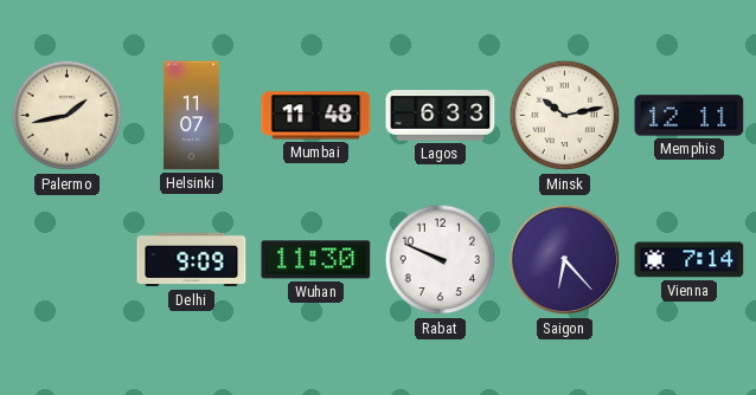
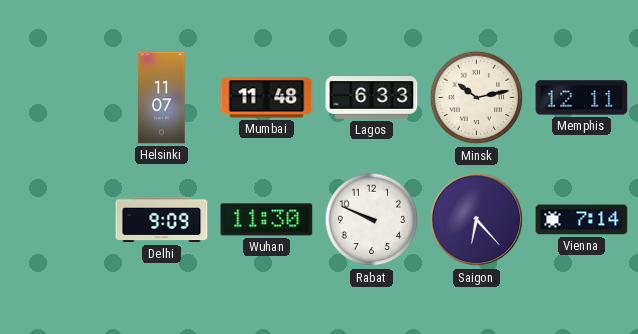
Palermo: 1:43 -> none (68, 116)
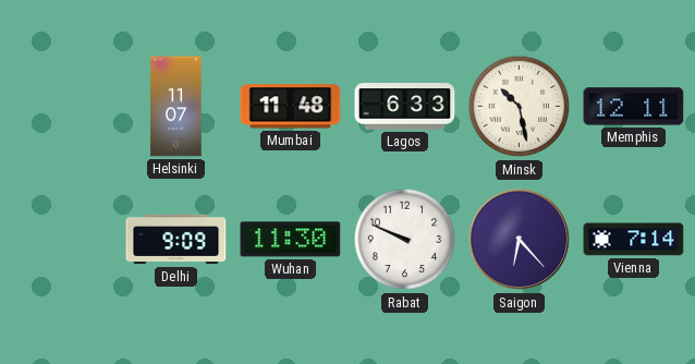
Minsk: 10:13 -> 10:28 (520, 107)
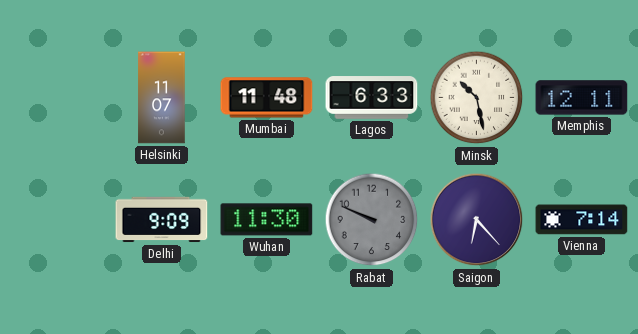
Rabat dial: white -> grey (372, 220)
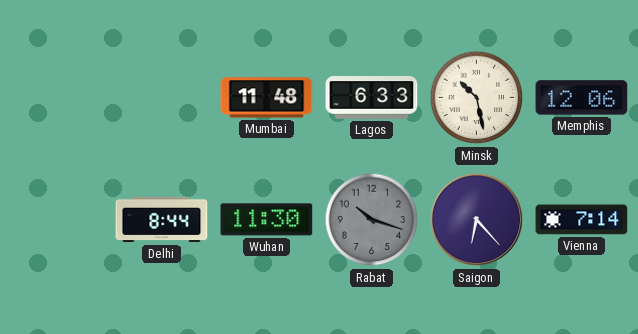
Helsinki: 11:07 -> none (162, 98)
Memphis: 12:11 -> 12:06 (582, 98)
Delhi: 9:09 -> 8:44 (162, 220)
Rabat: 9:49 -> 10:18 (372, 220)
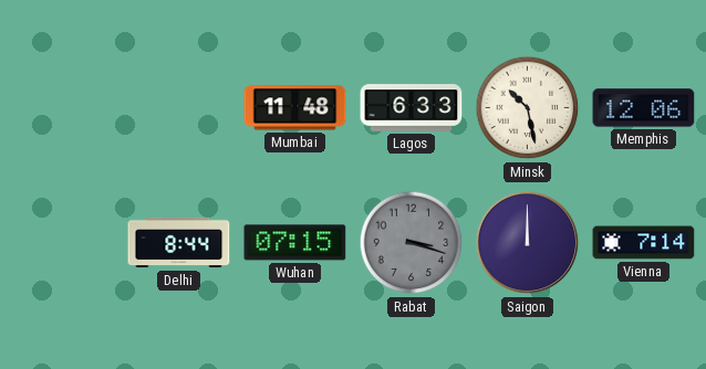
Wuhan: 11:30 -> 07:15 (295, 243)
Rabat: 10:18 -> 3:18 (412, 243)
Saigon: 6:23 -> 12:00 (528, 243)
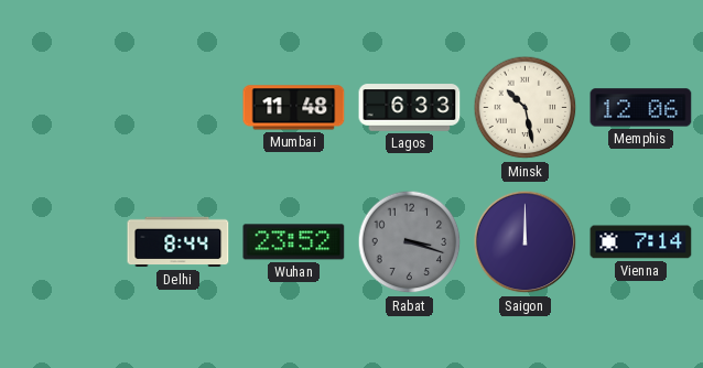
Wuhan: 07:15 -> 23:52 (294, 242)
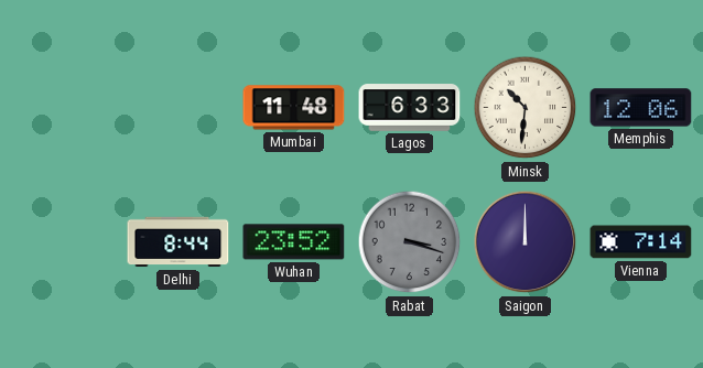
Minsk: 10:28 -> 10:31 (526, 108)
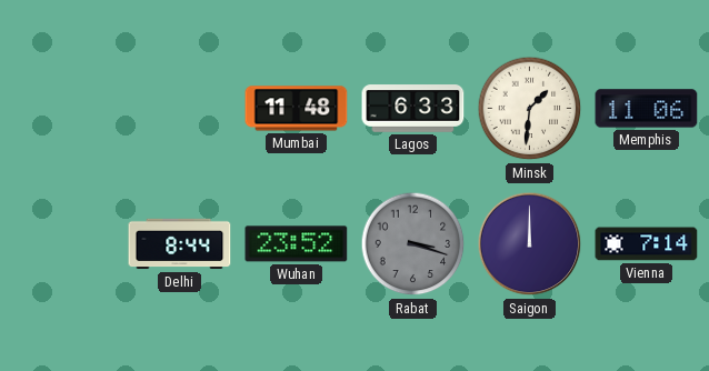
Minsk: 10:31 -> 1:31 (530, 109)
Memphis: 12:06 -> 11:06 (647, 109)
